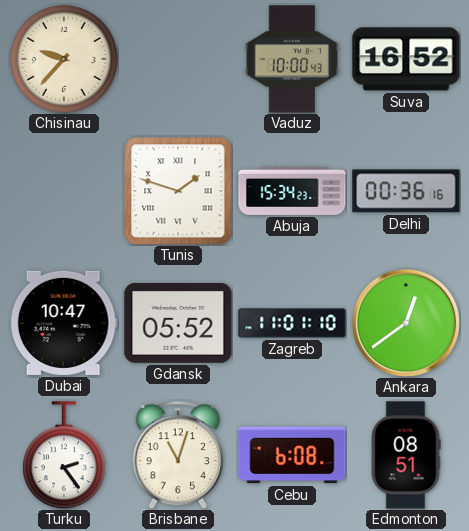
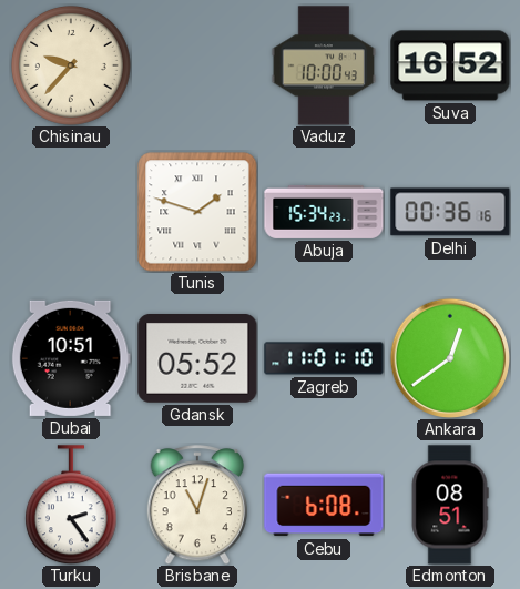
Dubai: 10:47 -> 10:51 (71, 358)
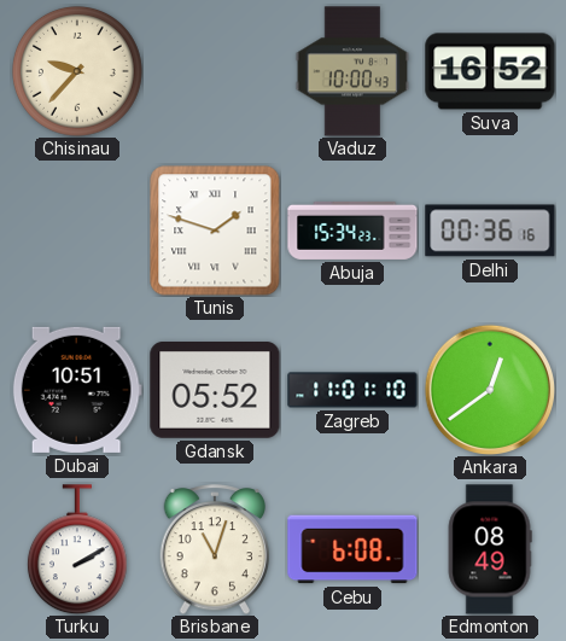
Turku: 2:24 -> 2:10 (77, 549)
Edmonton: 08:51 -> 08:49 (490, 549)
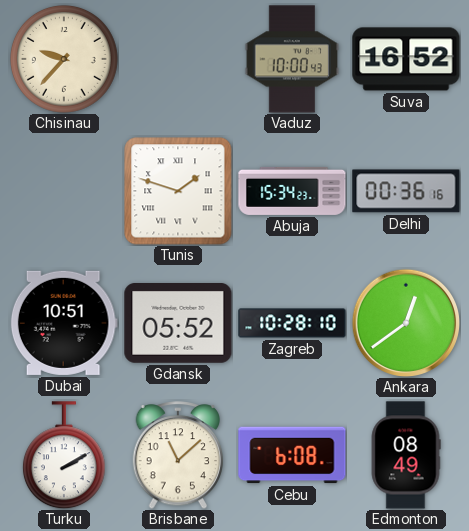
Zagreb: 11:01 -> 10:28 (292, 323)
Brisbane: 11:03 -> 11:08 (178, 455)
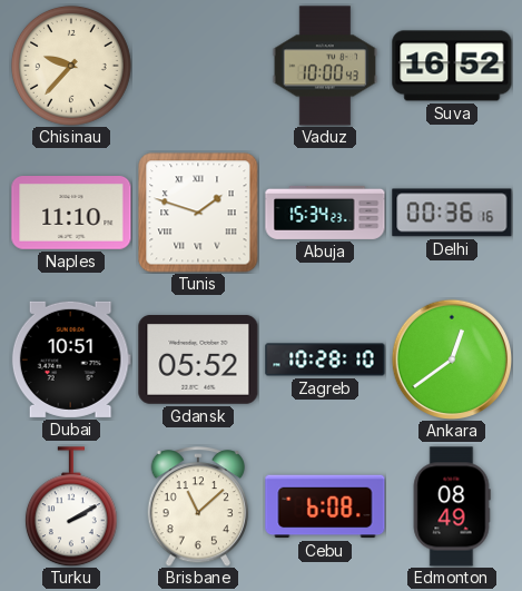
Naples: none -> 11:10 (71, 214)
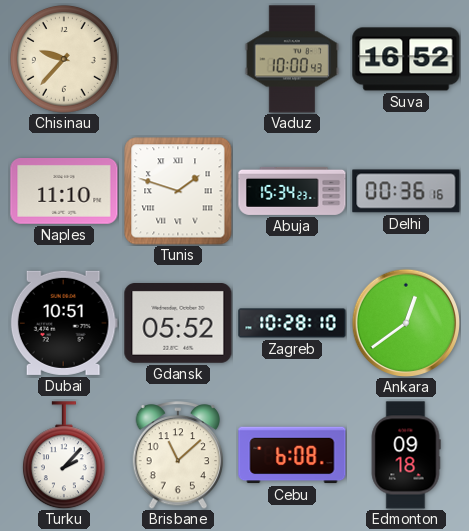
Turku: 2:10 -> 2:07 (64, 455)
Edmonton: 08:49 -> 09:18 (406, 455)
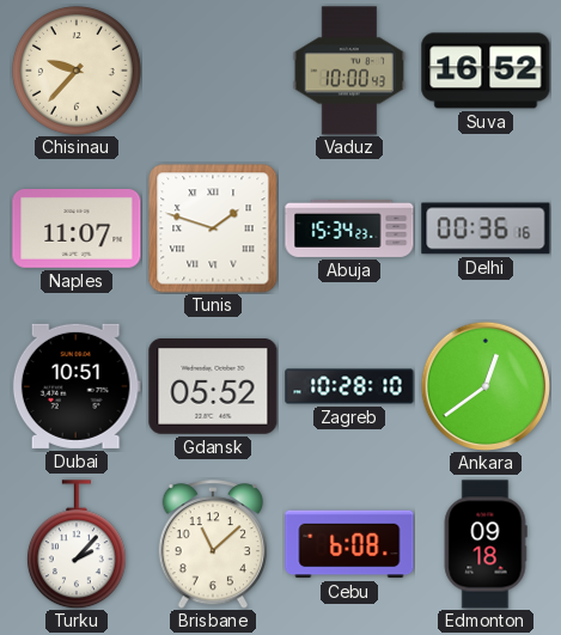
Naples: 11:10 -> 11:07 (77, 230)
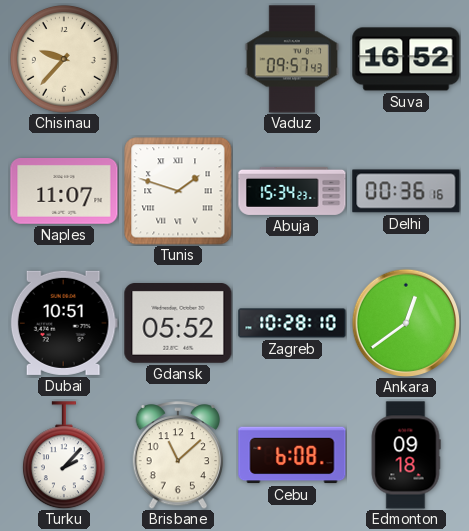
Vaduz: 10:00 -> 09:57 (292, 59)
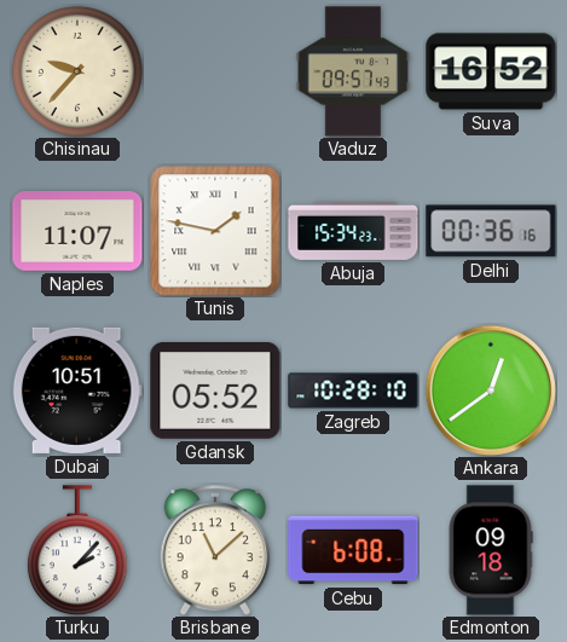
Tunis: 1:48 -> 1:47 (215, 231)
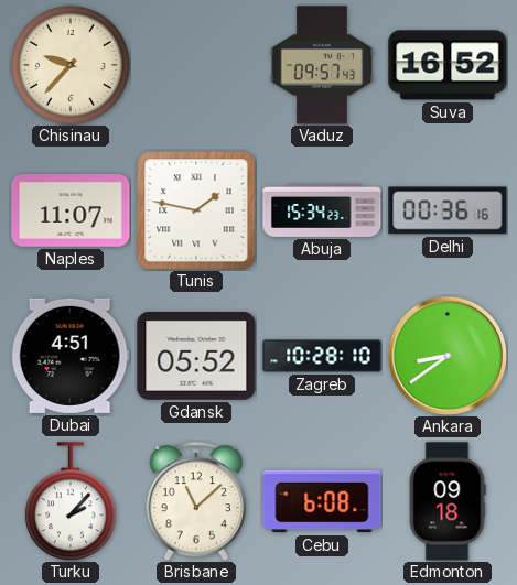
Dubai: 10:51 -> 4:51 (71, 356)
Ankara: 12:39 -> 8:39 (446, 355)
